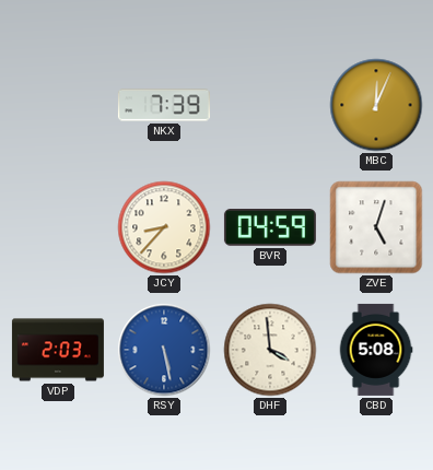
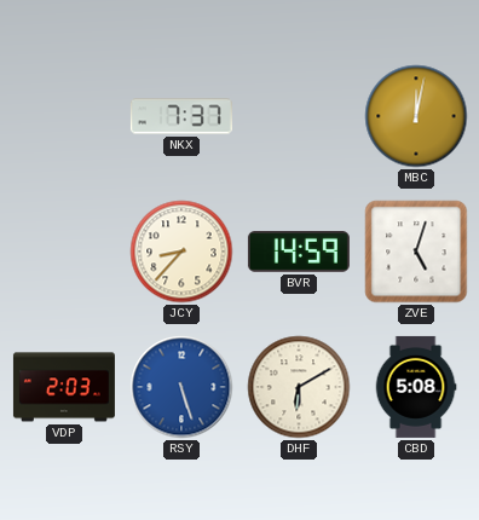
NKX: 7:39 -> 7:37 (181, 116)
MBC: 12:04 -> 12:02 (416, 116)
BVR: 04:59 -> 14:59 (299, 253)
RSY: 5:28 -> 5:27 (181, 387)
DHF: 3:59 -> 6:10 (299, 387)
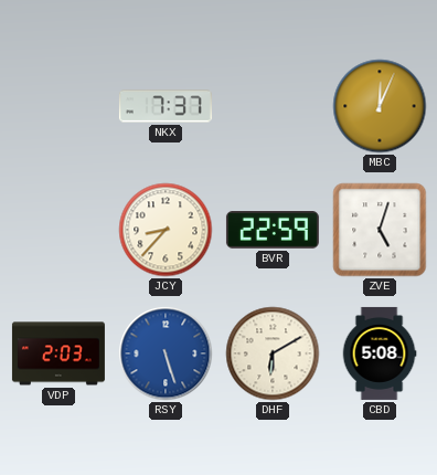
MBC: 12:02 -> 12:04 (380, 106)
BVR: 14:59 -> 22:59 (273, 231)
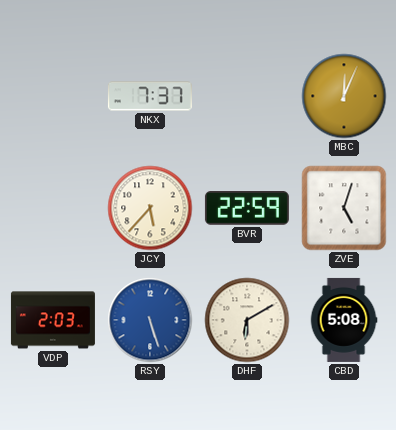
JCY: 8:37 -> 5:37 (150, 208)
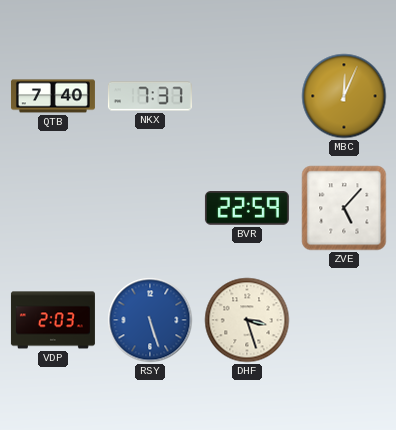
QTB: none -> 7:40 (53, 96)
JCY: 5:37 -> none (150, 208)
ZVE: 5:03 -> 5:07 (344, 208)
DHF: 6:10 -> 3:27 (247, 320)
CBD: 5:08 -> none (344, 320)
